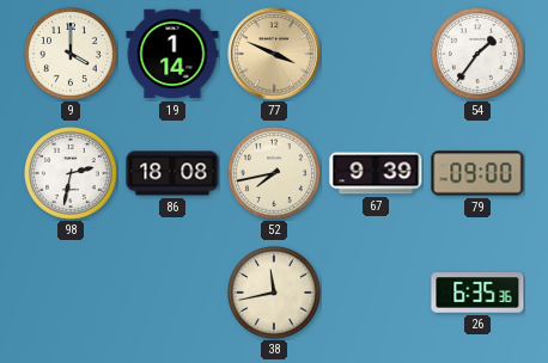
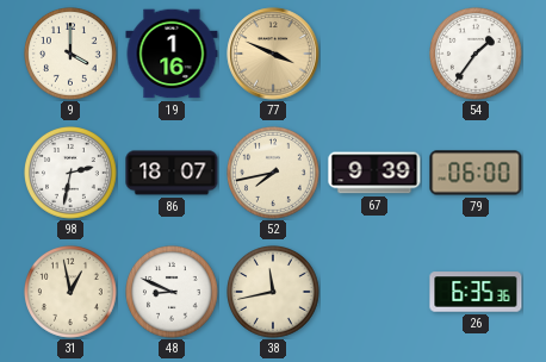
19: 1:14 -> 1:16 (172, 54)
86: 18:08 -> 18:07 (172, 173)
79: 09:00 -> 06:00 (476, 173)
31: none -> 12:58 (72, 293)
48: none -> 8:49 (173, 293)
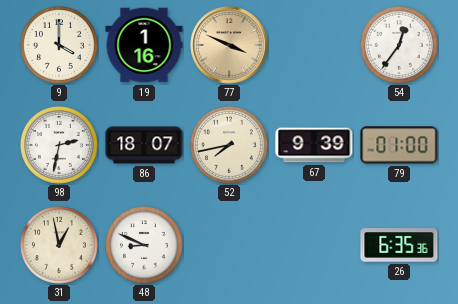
54: 1:36 -> 12:36 (400, 46)
79: 06:00 -> 01:00 (399, 145)
38: 11:43 -> none (274, 293)
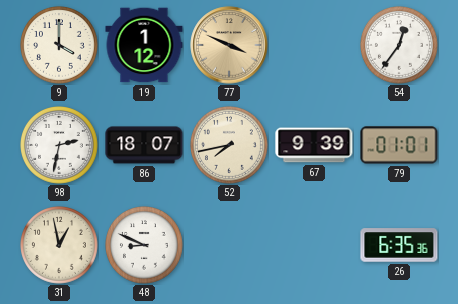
19: 1:16 -> 1:12 (144, 45)
79: 01:00 -> 01:01 (399, 145)
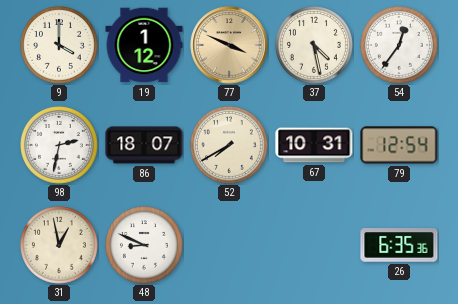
37: none -> 4:28 (315, 46)
52: 7:43 -> 7:40 (230, 146)
67: 9:39 -> 10:31 (314, 145)
79: 01:01 -> 12:54 (399, 145)
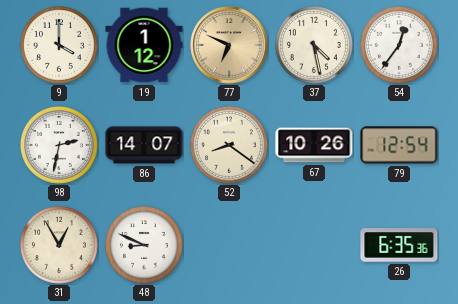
77: 3:49 -> 6:49 (229, 45)
86: 18:07 -> 14:07 (144, 145)
52: 7:40 -> 8:21 (230, 146)
67: 10:31 -> 10:26 (314, 145)
31: 12:58 -> 12:55 (60, 246)
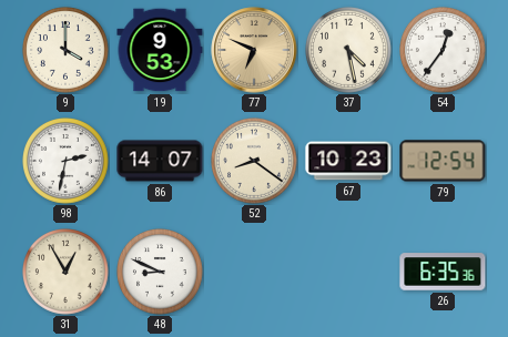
19: 1:12 -> 9:53 (160, 50)
67: 10:26 -> 10:23 (348, 161)
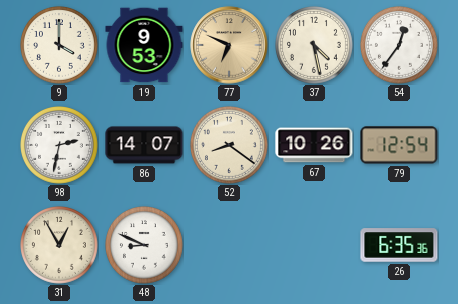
67: 10:23 -> 10:26 (314, 145)
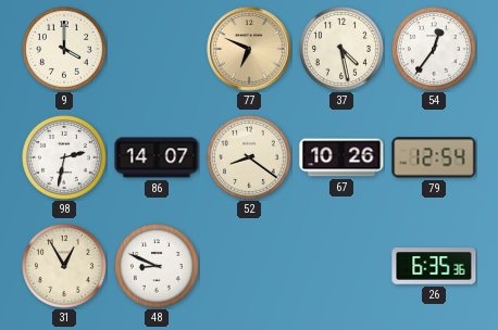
19: 9:53 -> none (144, 45)
